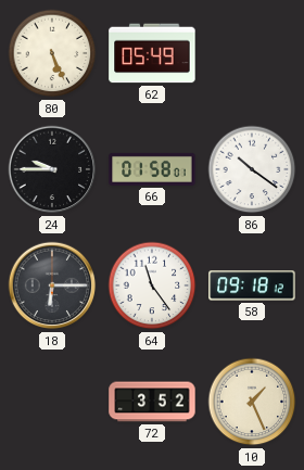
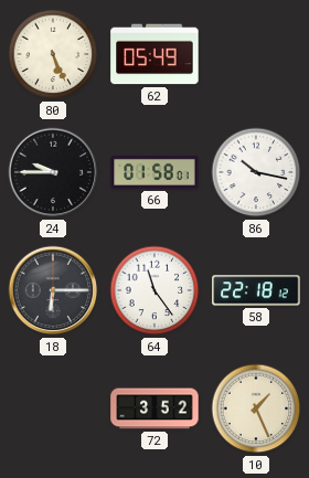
86: 10:21 -> 10:17 (256, 172)
58: 09:18 -> 22:18 (256, 290)
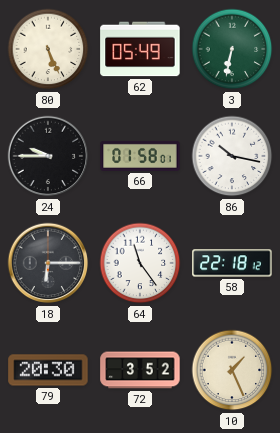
3: none -> 6:32 (232, 49)
79: none -> 20:30 (48, 370)
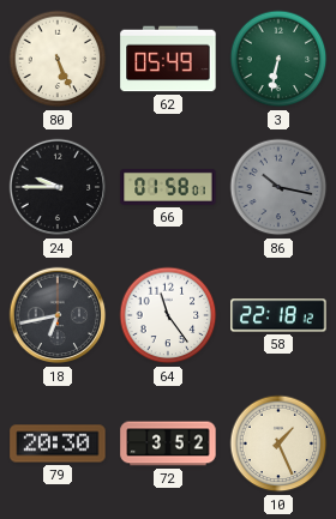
86 dial: white -> grey (278, 187)
18: 6:15 -> 6:43 (58, 315)
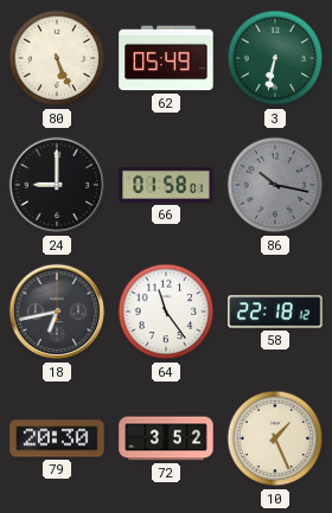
24: 9:45 -> 9:00 (57, 185)
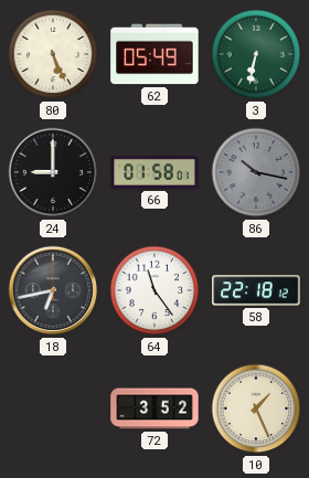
79: 20:30 -> none (57, 438)
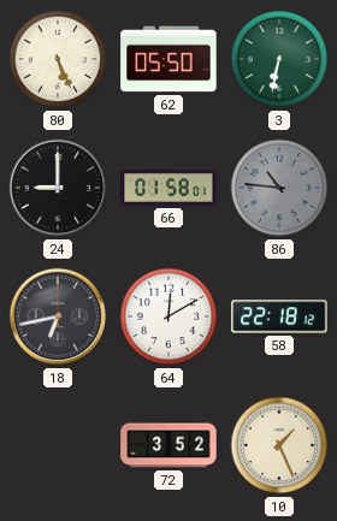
62: 05:49 -> 05:50 (168, 59)
86: 10:17 -> 10:46 (279, 188)
64: 11:24 -> 12:10 (168, 316)
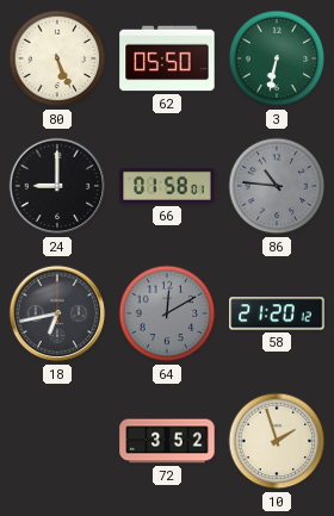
64 dial: white -> grey (167, 313)
58: 22:18 -> 21:20 (277, 313)
10: 1:26 -> 1:57 (277, 441)
